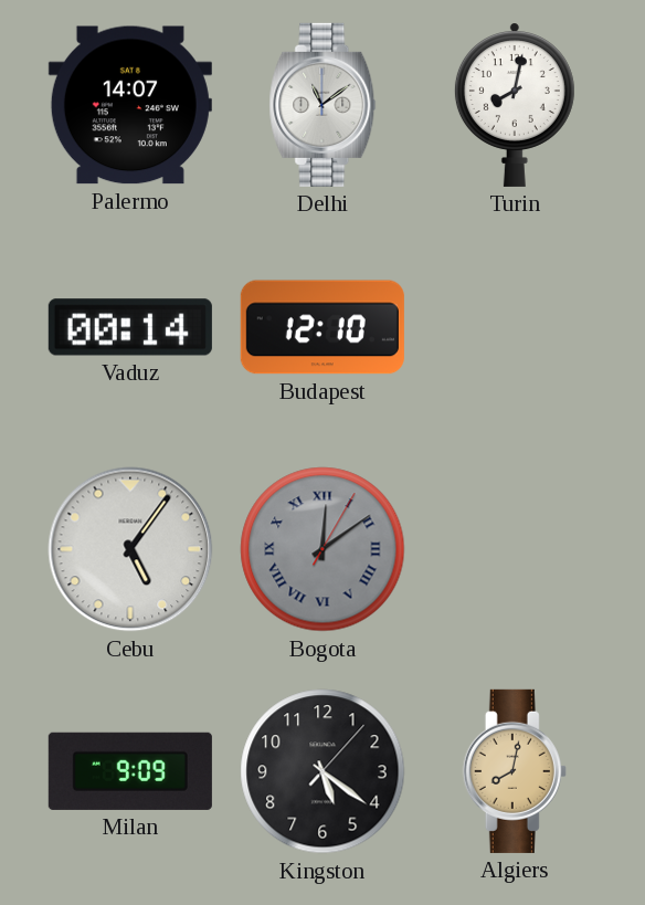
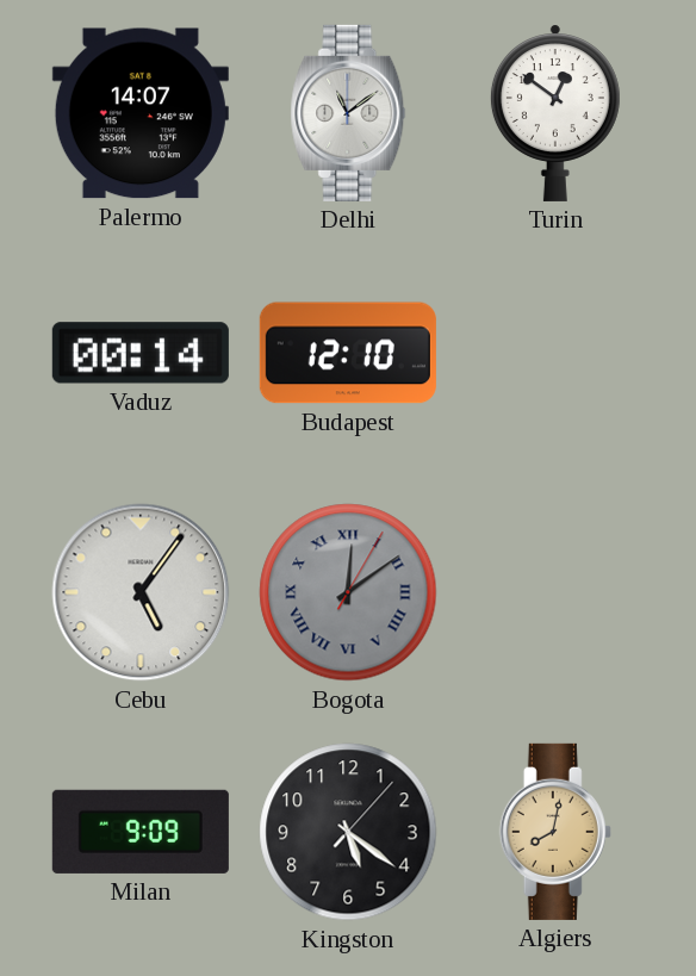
Turin: 8:02 -> 12:51 (555, 113)
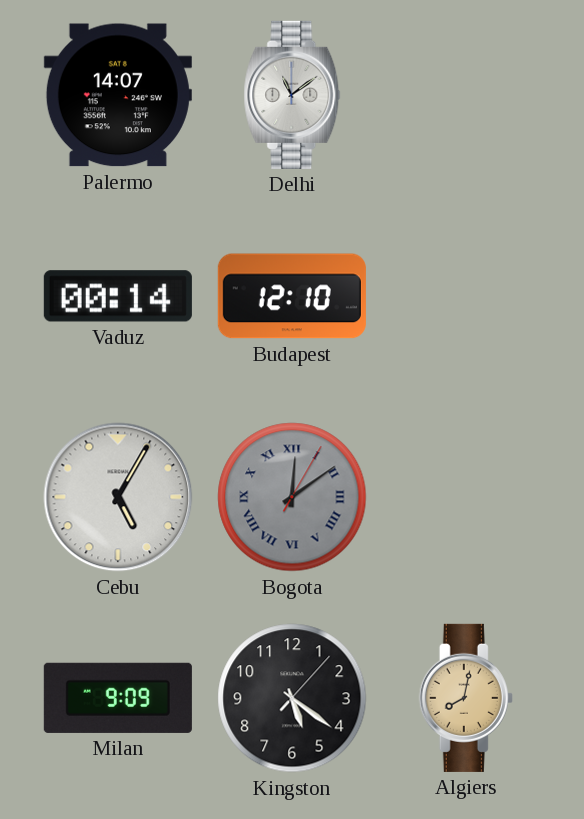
Turin: 12:51 -> none (555, 113)
Cebu: 5:06 -> 5:05 (118, 497)
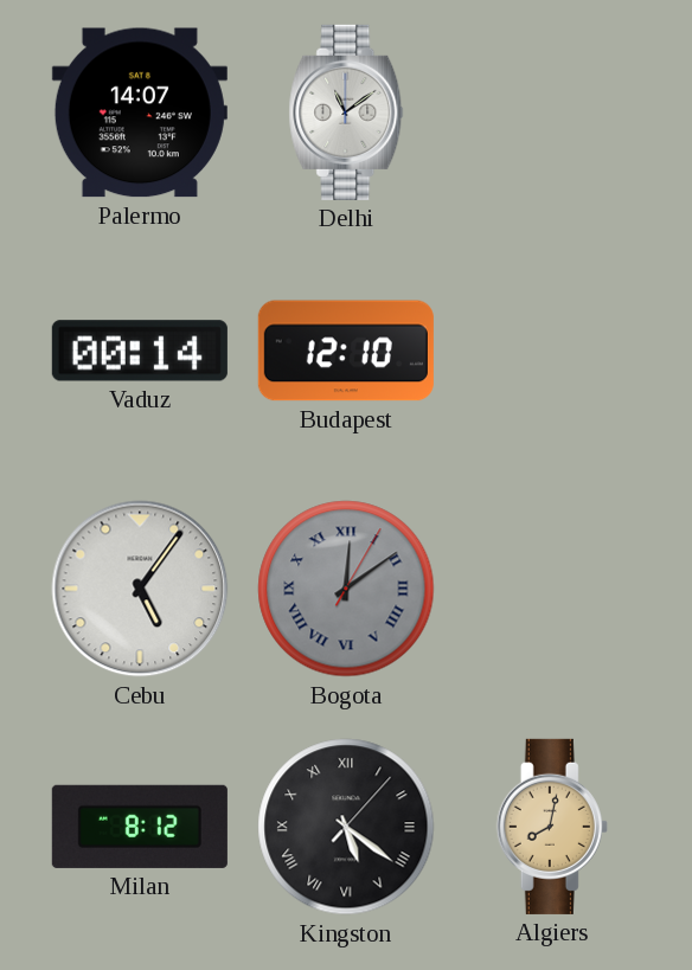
Cebu: 5:05 -> 5:06 (140, 589)
Milan: 9:09 -> 8:12 (140, 827)
Kingston numerals: Arabic -> Roman (346, 827)
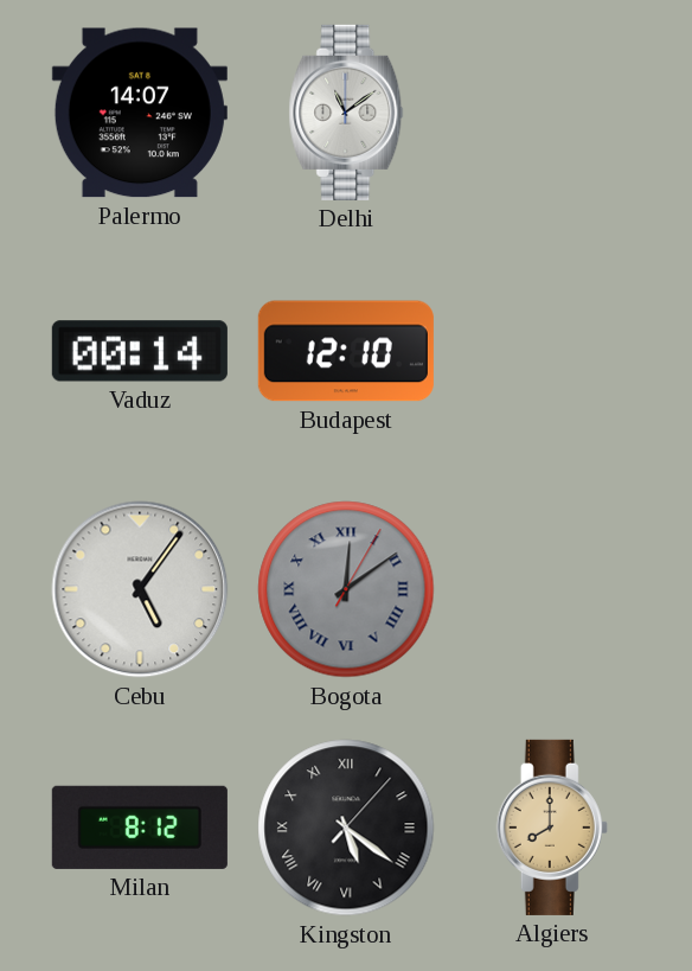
Algiers: 8:02 -> 8:00 (552, 828)
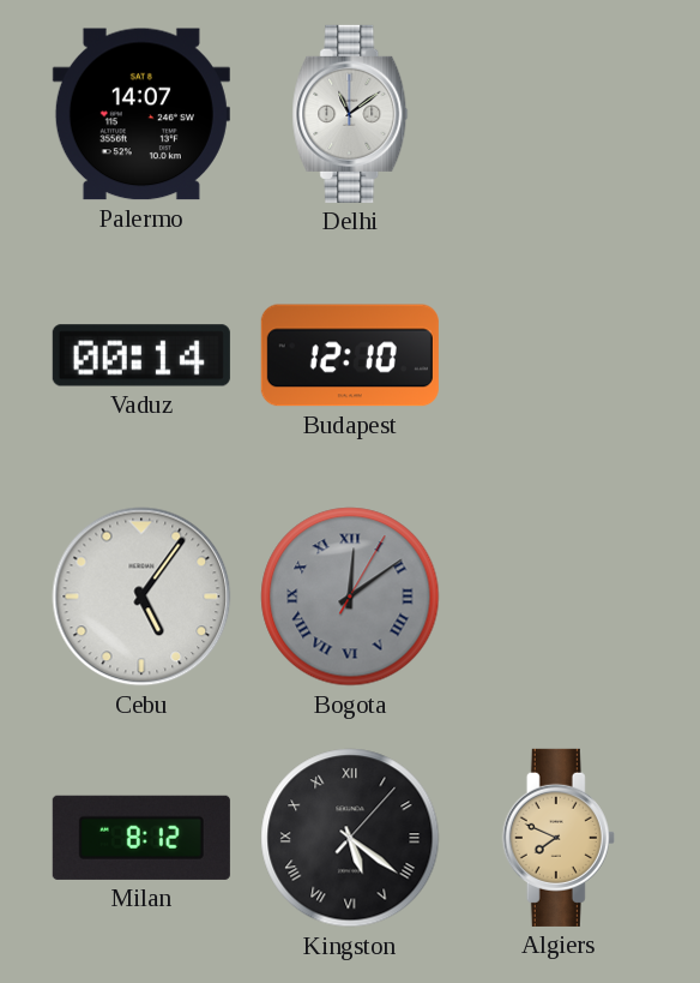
Algiers: 8:00 -> 7:49 (559, 838)
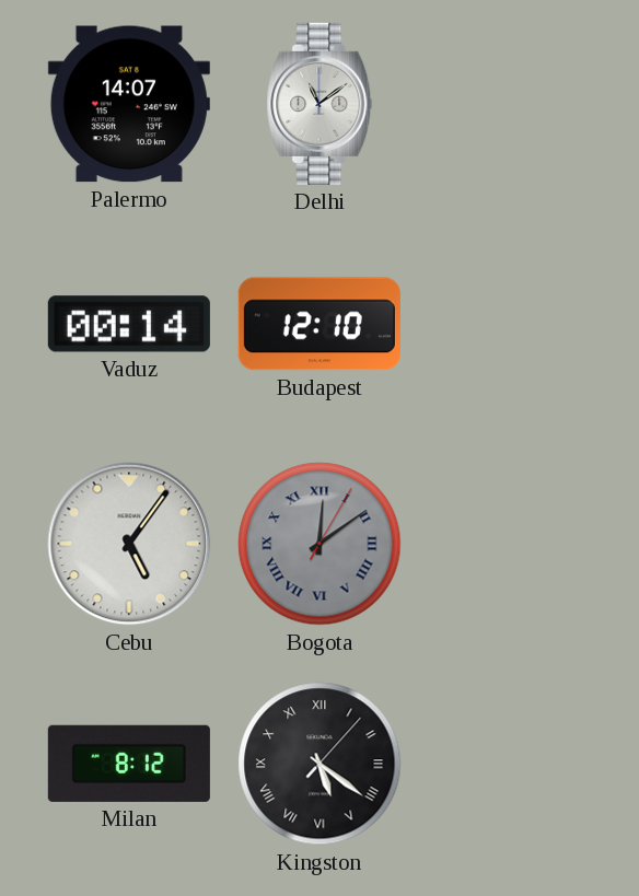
Algiers: 7:49 -> none (559, 838)
